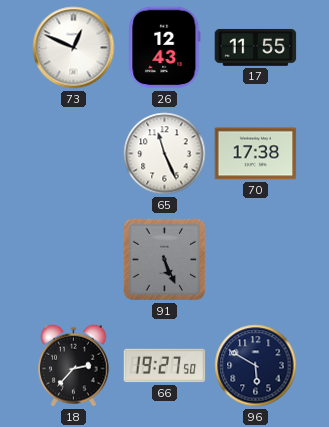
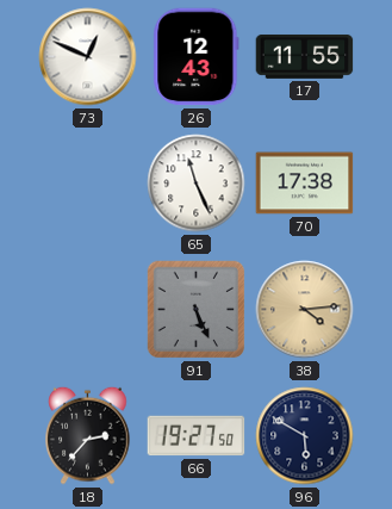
38: none -> 4:14 (305, 310)
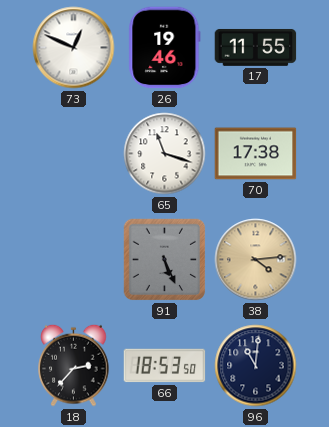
26: 12:43 -> 19:46 (165, 48)
65: 11:26 -> 11:18 (165, 154)
66: 19:27 -> 18:53 (165, 366)
96: 5:50 -> 11:01 (256, 366)
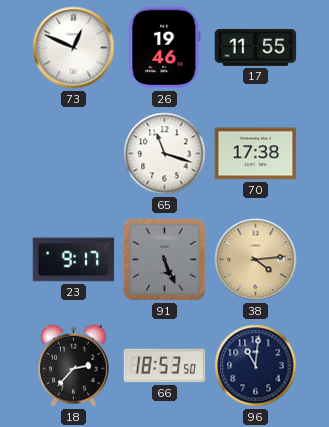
23: none -> 9:17 (74, 260)
